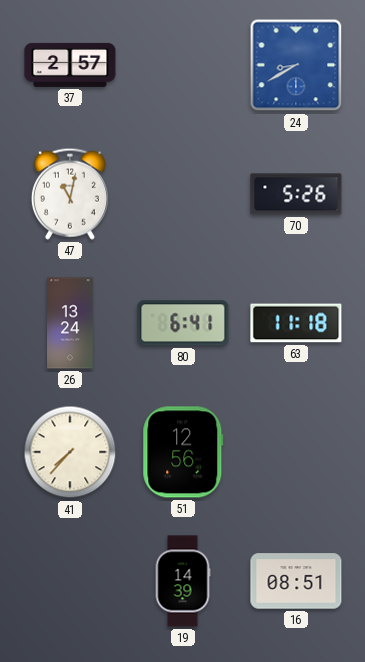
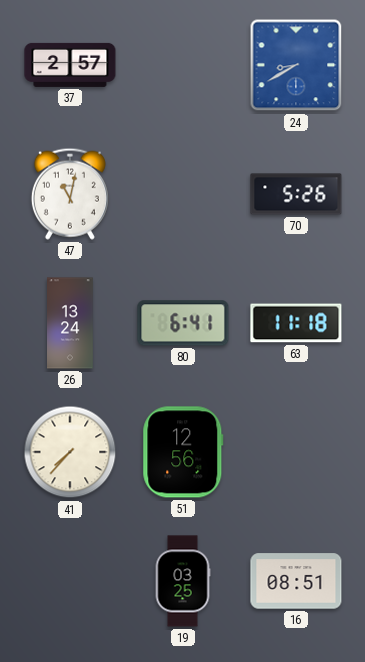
19: 14:39 -> 03:25 (183, 581)
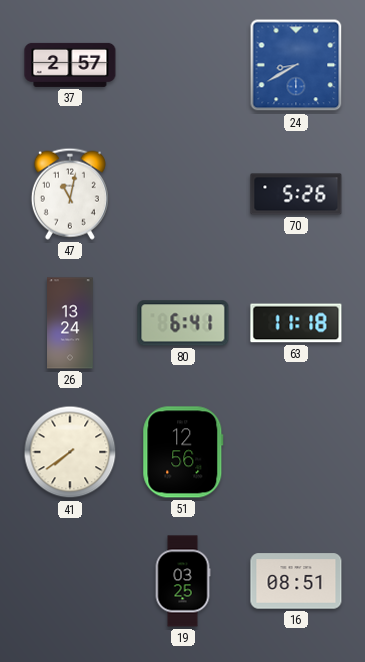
41: 7:37 -> 7:39 (70, 452)
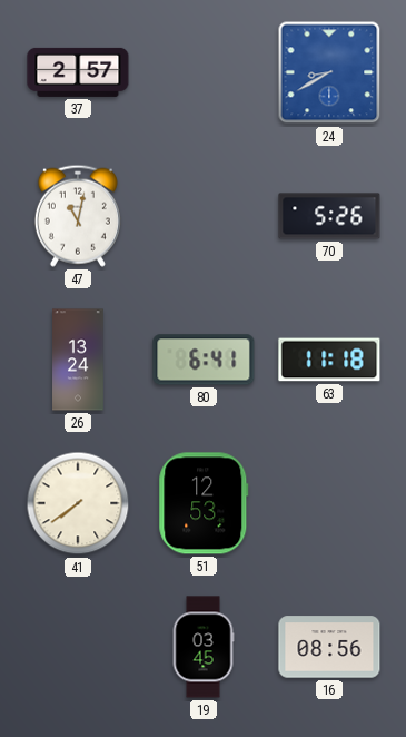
51: 12:56 -> 12:53 (204, 503)
19: 03:25 -> 03:45 (204, 647)
16: 08:51 -> 08:56 (329, 647)
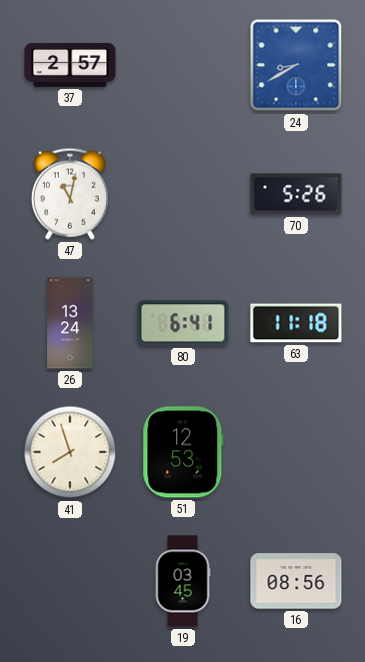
41: 7:39 -> 7:57 (70, 452)
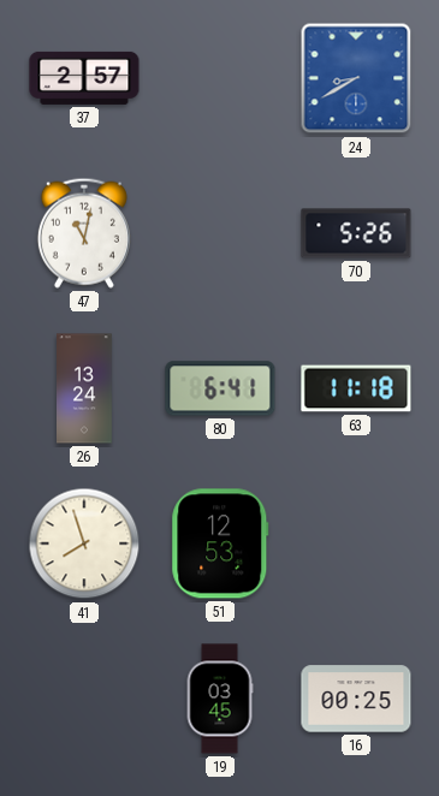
16: 08:56 -> 00:25 (356, 699)
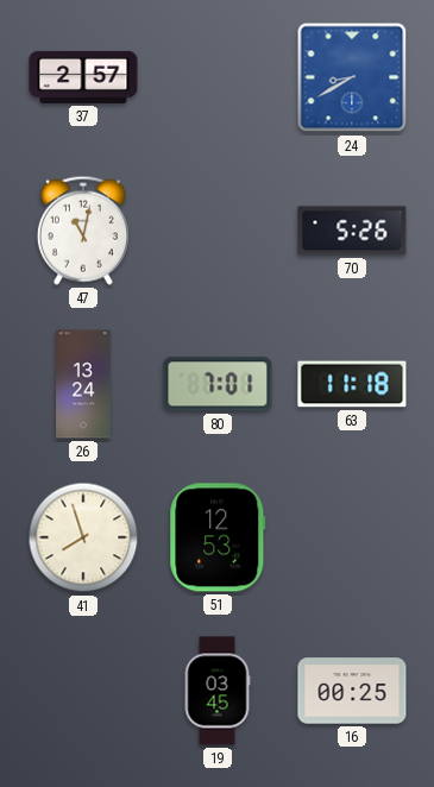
80: 6:41 -> 7:01 (218, 384)
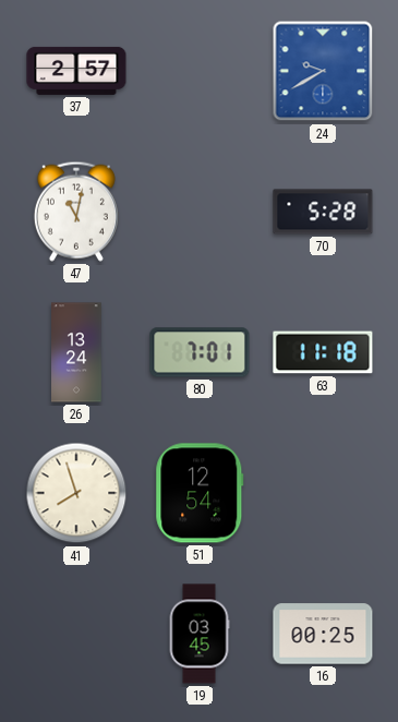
24: 8:40 -> 9:40 (323, 71)
70: 5:26 -> 5:28 (323, 212)
51: 12:53 -> 12:54 (200, 493)
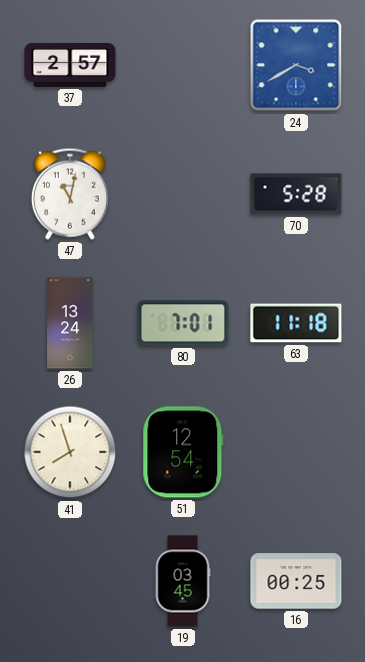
24: 9:40 -> 3:40 (296, 65)
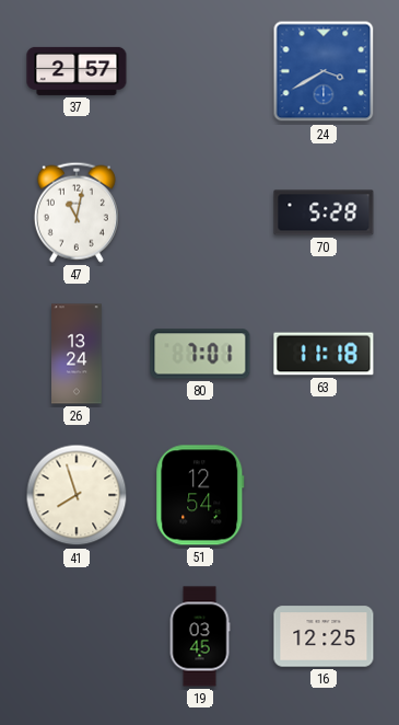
16: 00:25 -> 12:25 (324, 636)
